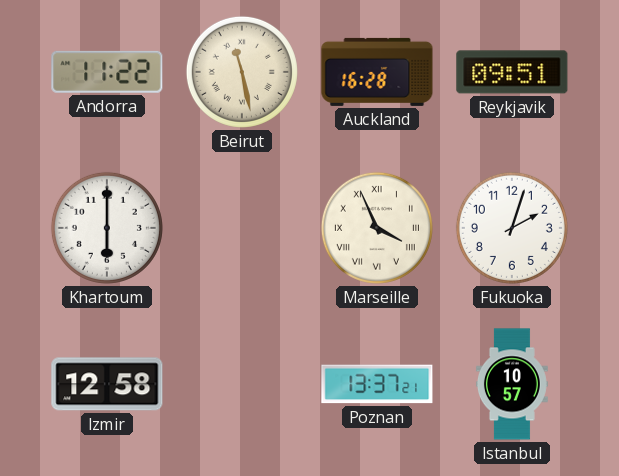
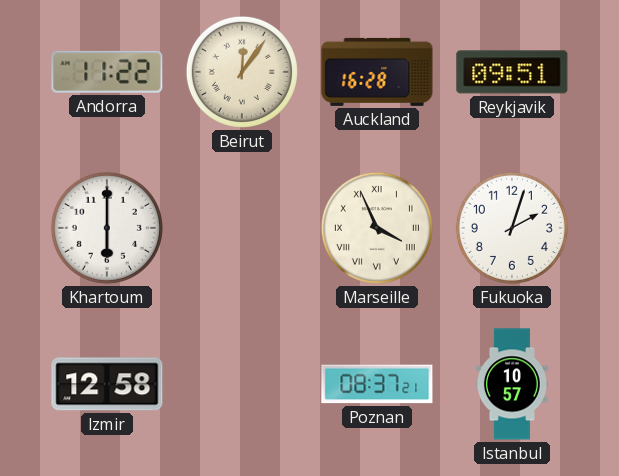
Beirut: 11:28 -> 12:06 (242, 72)
Poznan: 13:37 -> 08:37 (377, 384)
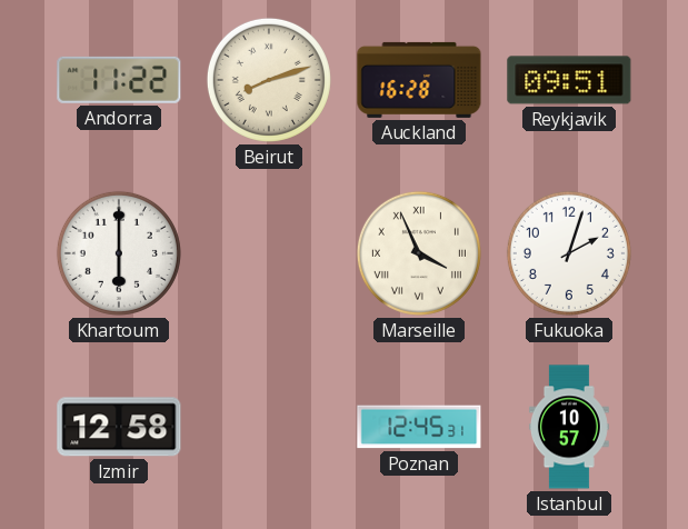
Beirut: 12:06 -> 8:12 (269, 80)
Poznan: 08:37 -> 12:45 (419, 427)
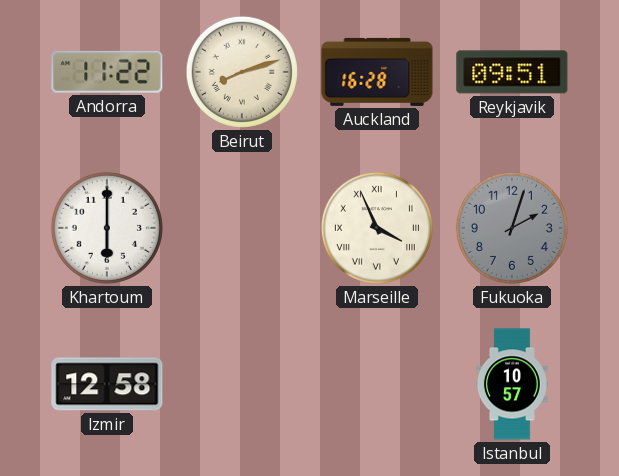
Fukuoka dial: white -> grey (512, 228)
Poznan: 12:45 -> none (419, 427)
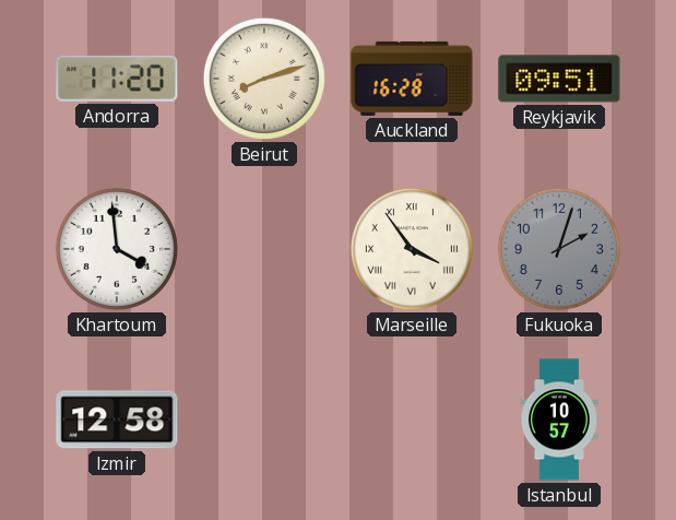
Andorra: 11:22 -> 11:20 (117, 79)
Khartoum: 6:00 -> 3:59 (117, 249)
Marseille: 3:56 -> 3:54 (412, 249)
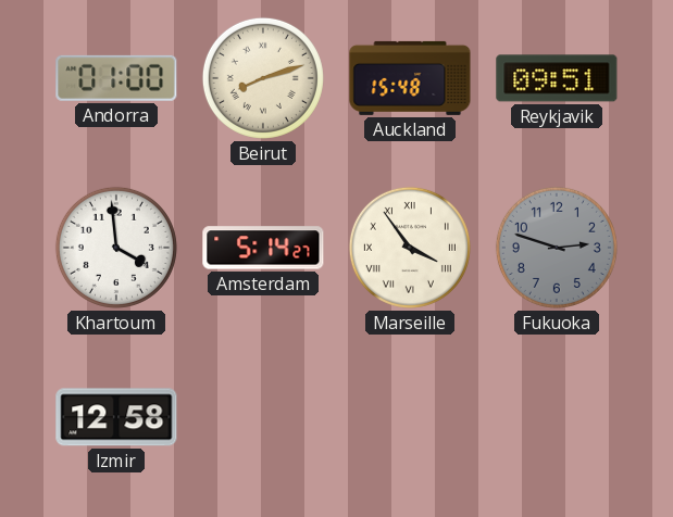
Andorra: 11:20 -> 01:00 (116, 78)
Auckland: 16:28 -> 15:48 (410, 78)
Amsterdam: none -> 5:14 (263, 248)
Fukuoka: 2:03 -> 2:48 (557, 248)
Istanbul: 10:57 -> none (559, 419)
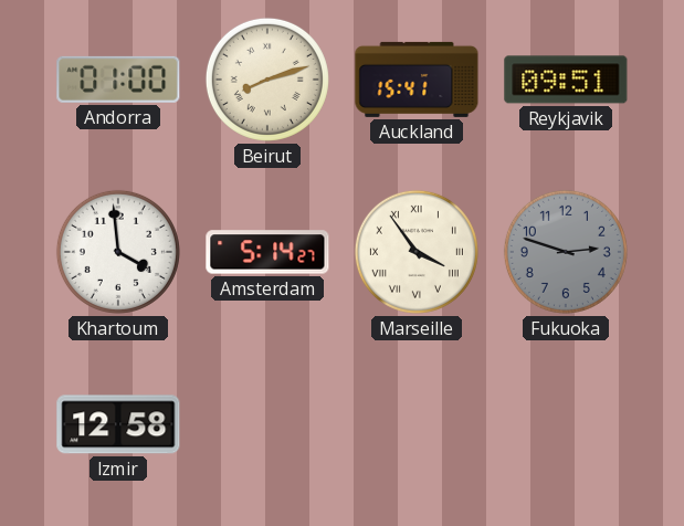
Auckland: 15:48 -> 15:41 (417, 80)
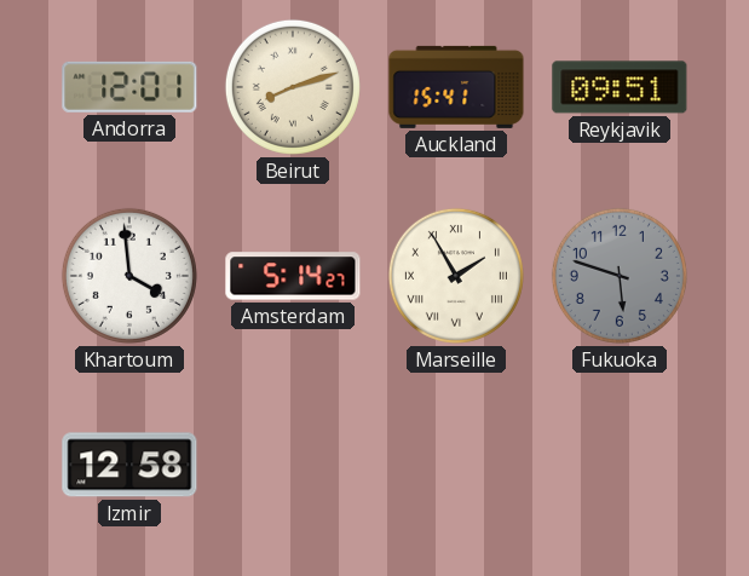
Andorra: 01:00 -> 12:01 (129, 87)
Marseille: 3:54 -> 1:55 (456, 276)
Fukuoka: 2:48 -> 5:48 (620, 276)
